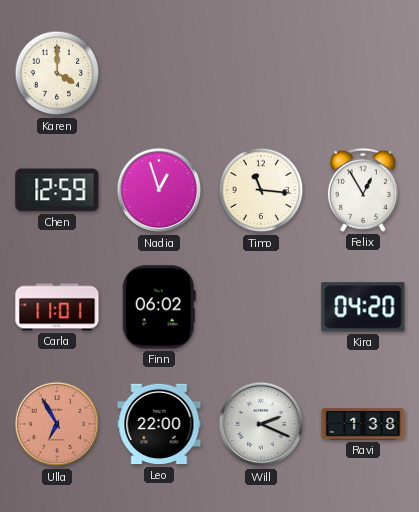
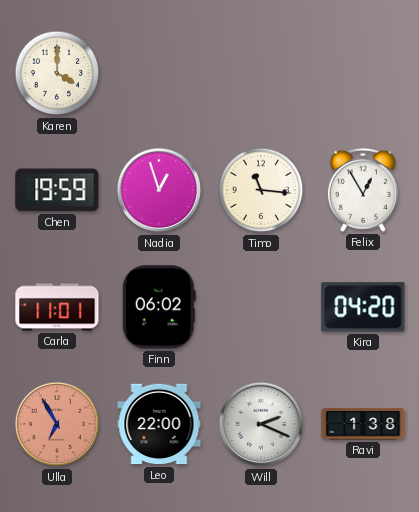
Chen: 12:59 -> 19:59 (57, 190)
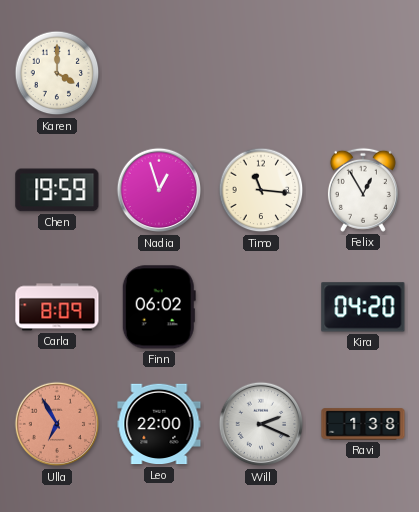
Carla: 11:01 -> 8:09 (57, 307)
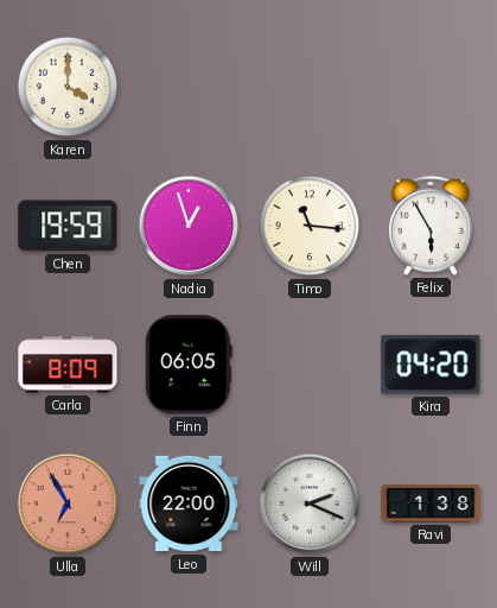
Felix: 12:55 -> 5:55 (431, 226)
Finn: 06:02 -> 06:05 (189, 365)
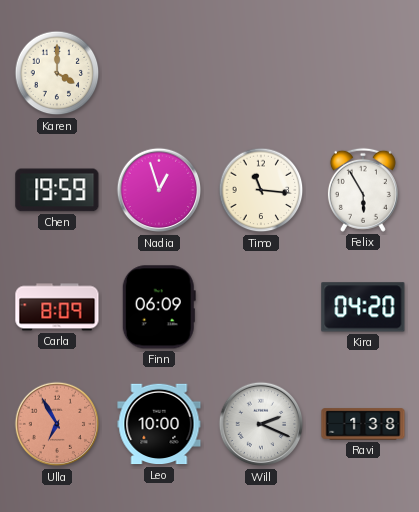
Finn: 06:05 -> 06:09 (159, 307)
Leo: 22:00 -> 10:00 (159, 424)
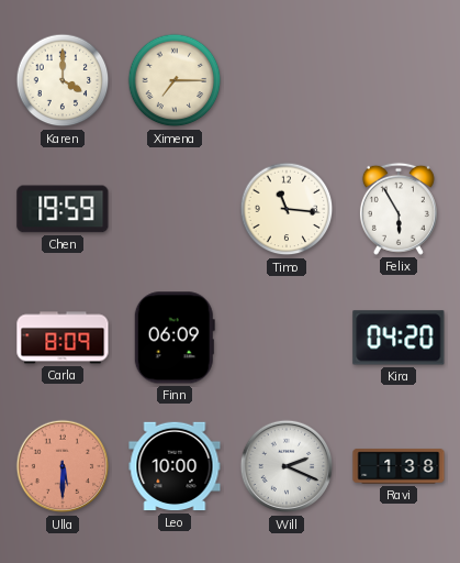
Ximena: none -> 7:15 (175, 80)
Nadia: 12:57 -> none (159, 190)
Ulla: 6:55 -> 5:30 (63, 466)
